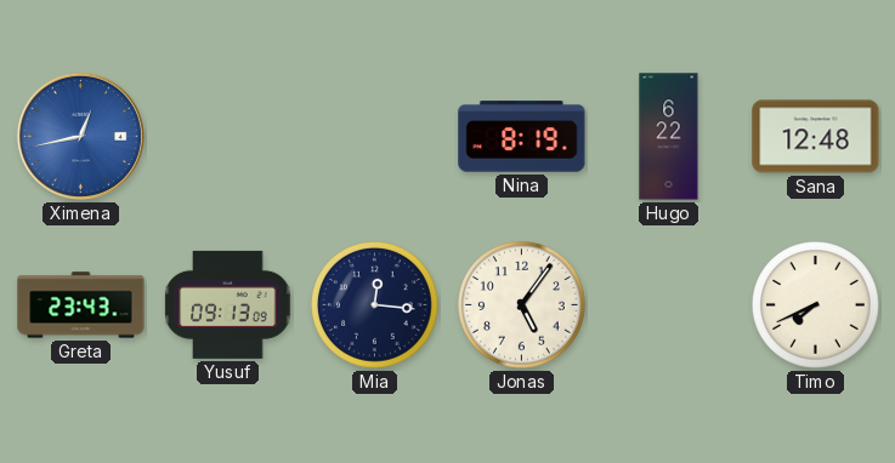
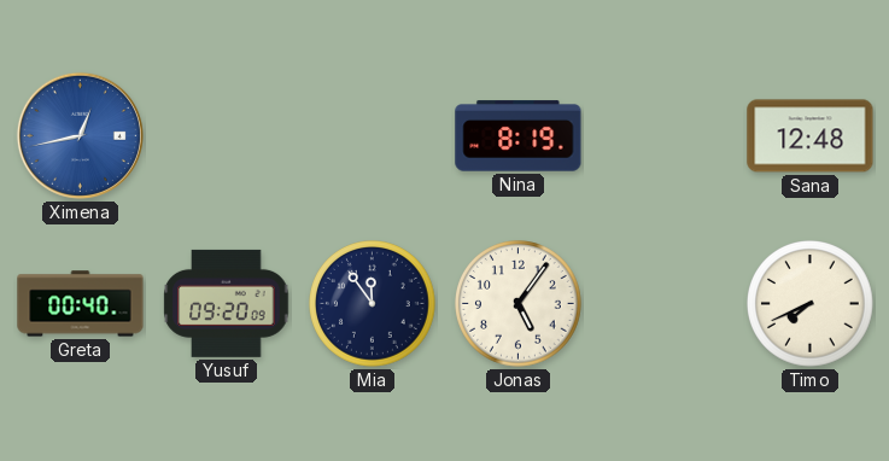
Hugo: 6:22 -> none (669, 137)
Greta: 23:43 -> 00:40 (81, 304)
Yusuf: 09:13 -> 09:20 (227, 303)
Mia: 12:16 -> 11:54 (373, 304)
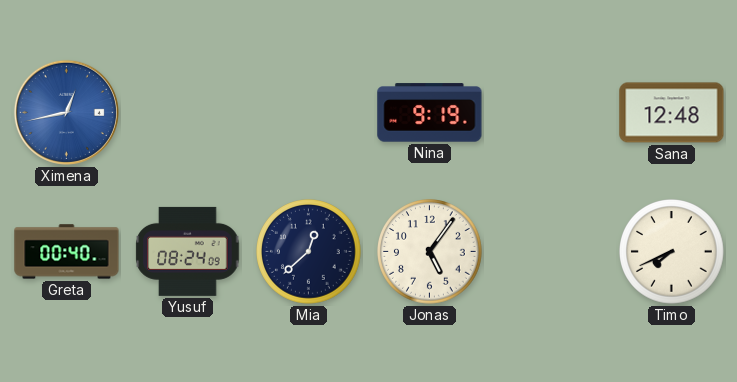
Nina: 8:19 -> 9:19 (430, 113)
Yusuf: 09:20 -> 08:24 (188, 251)
Mia: 11:54 -> 12:38 (309, 252)
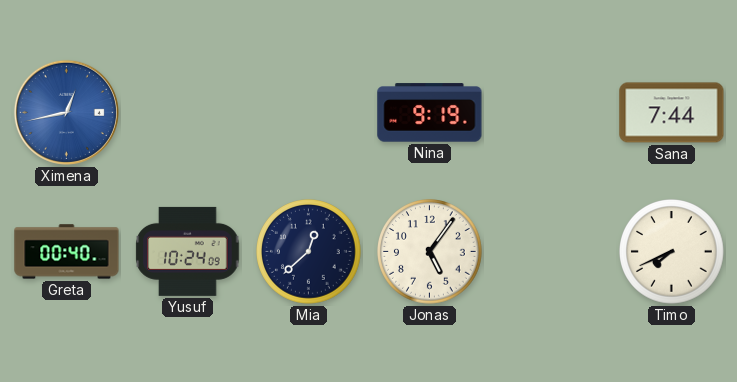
Sana: 12:48 -> 7:44 (672, 113)
Yusuf: 08:24 -> 10:24 (188, 251)
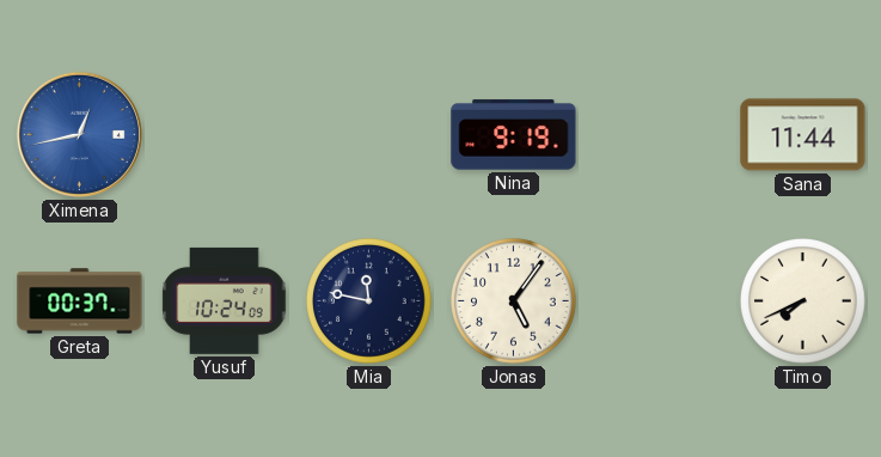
Sana: 7:44 -> 11:44 (803, 135)
Greta: 00:40 -> 00:37 (80, 301)
Mia: 12:38 -> 11:47 (369, 301)
